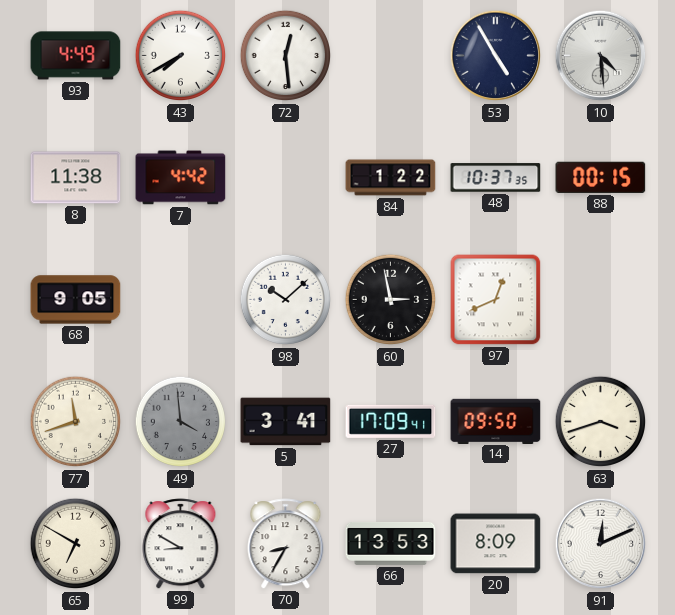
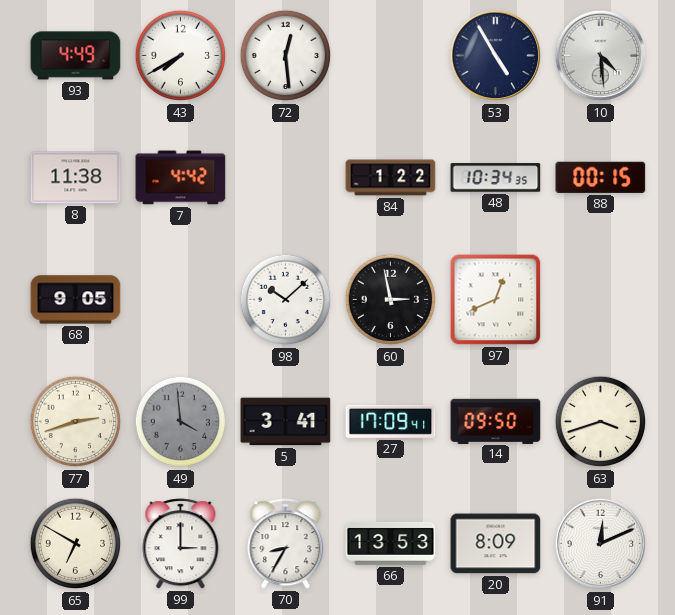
48: 10:37 -> 10:34 (496, 178)
77: 11:42 -> 2:42 (76, 422)
99: 8:50 -> 3:00 (181, 544)
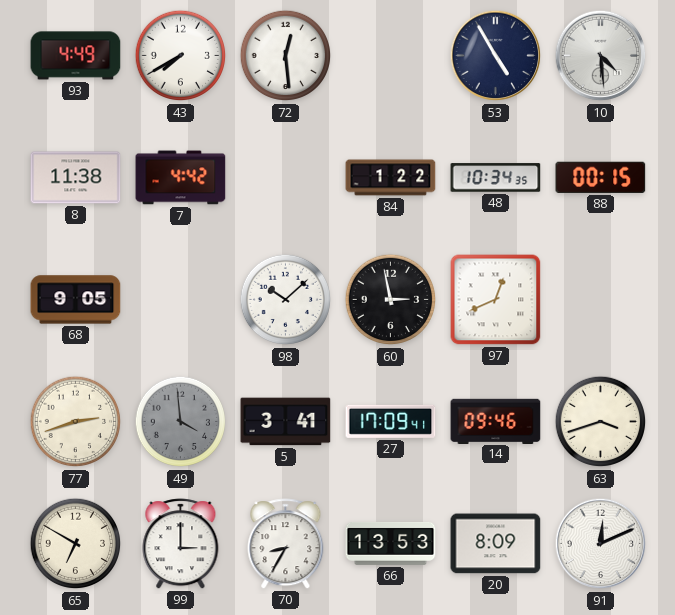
14: 09:50 -> 09:46 (496, 421)
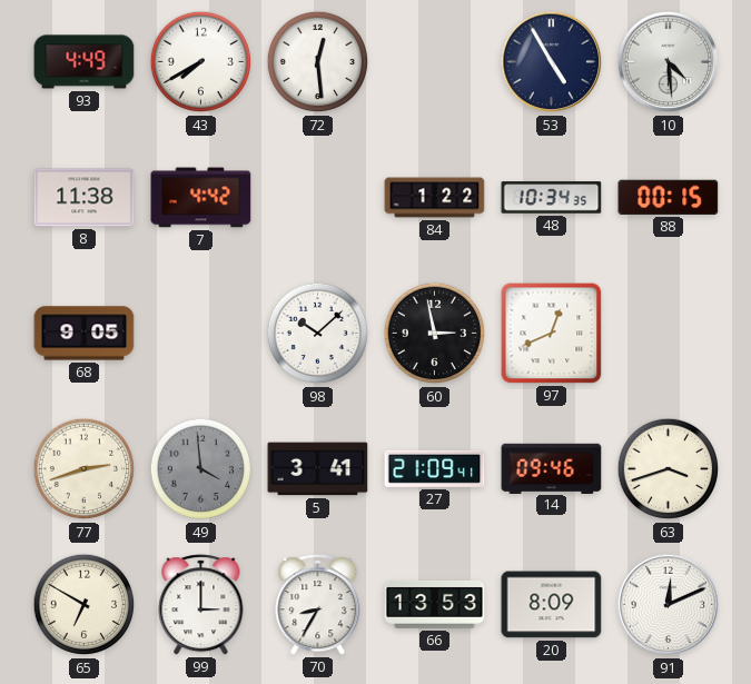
27: 17:09 -> 21:09 (435, 468)
